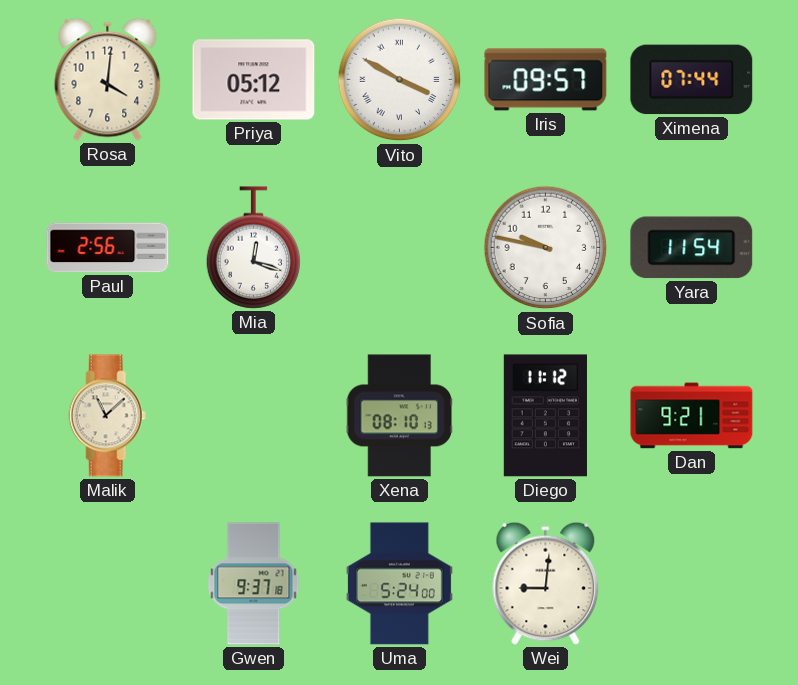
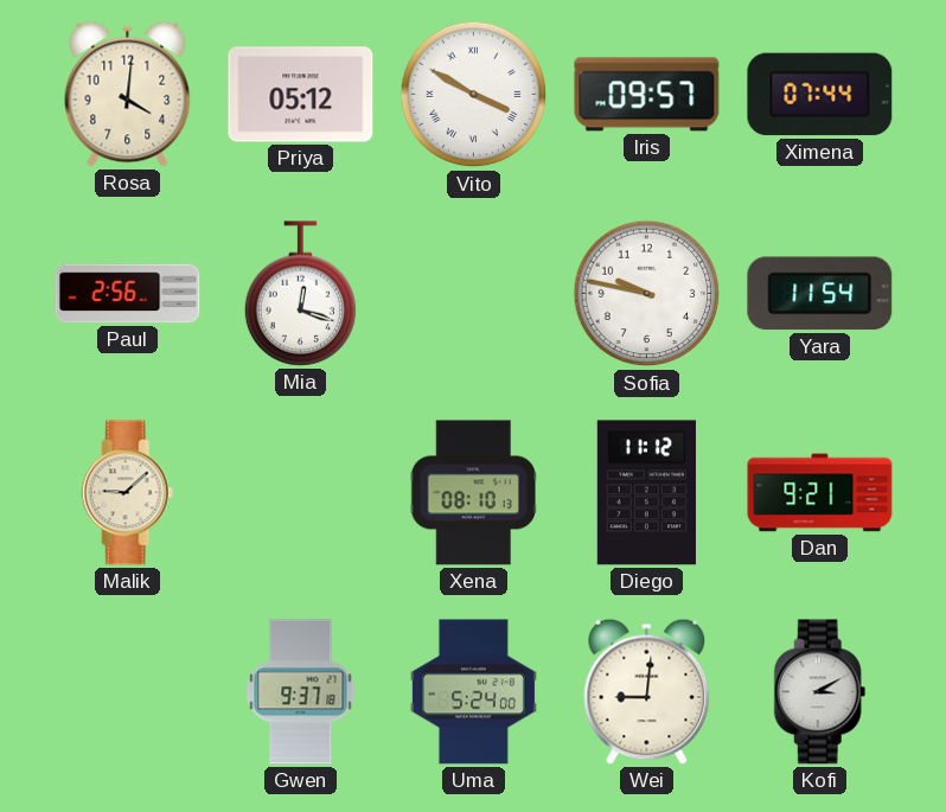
Malik: 11:08 -> 9:08 (128, 493)
Kofi: none -> 3:10 (820, 692)
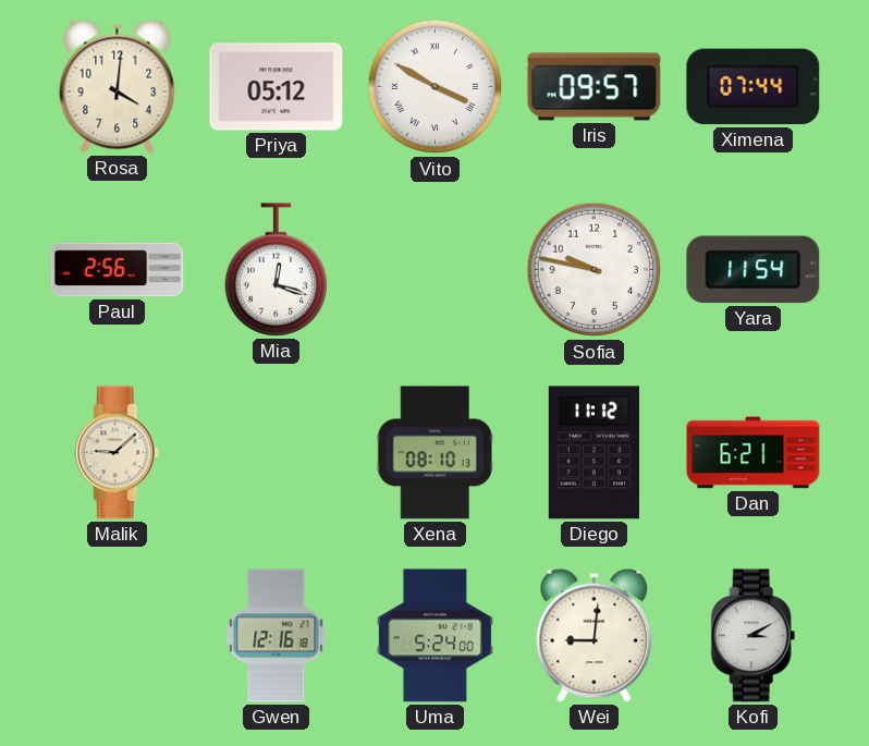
Dan: 9:21 -> 6:21 (754, 453)
Gwen: 9:37 -> 12:16 (277, 636)
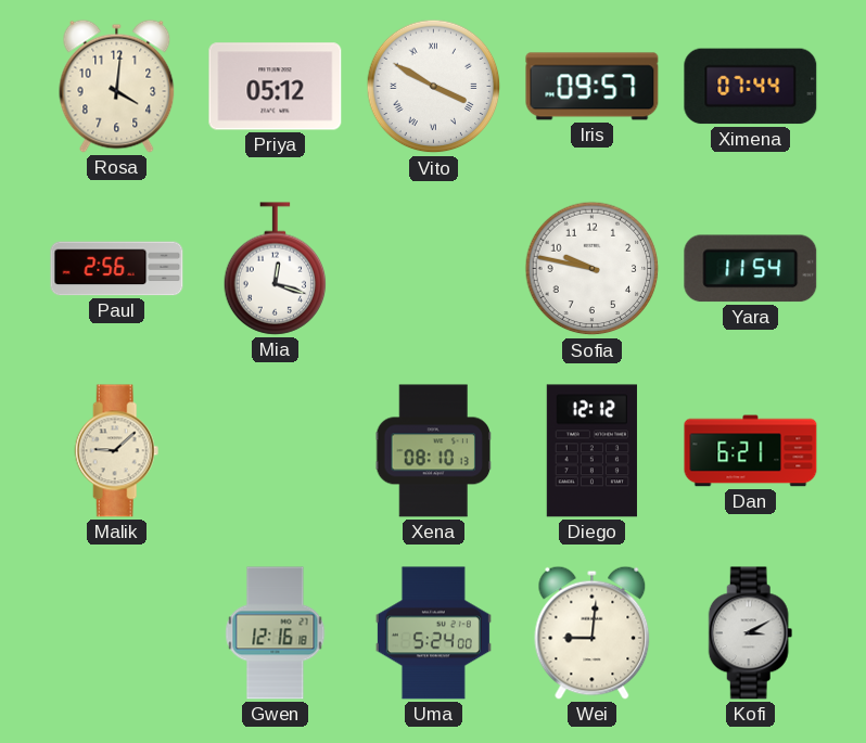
Diego: 11:12 -> 12:12 (591, 451)
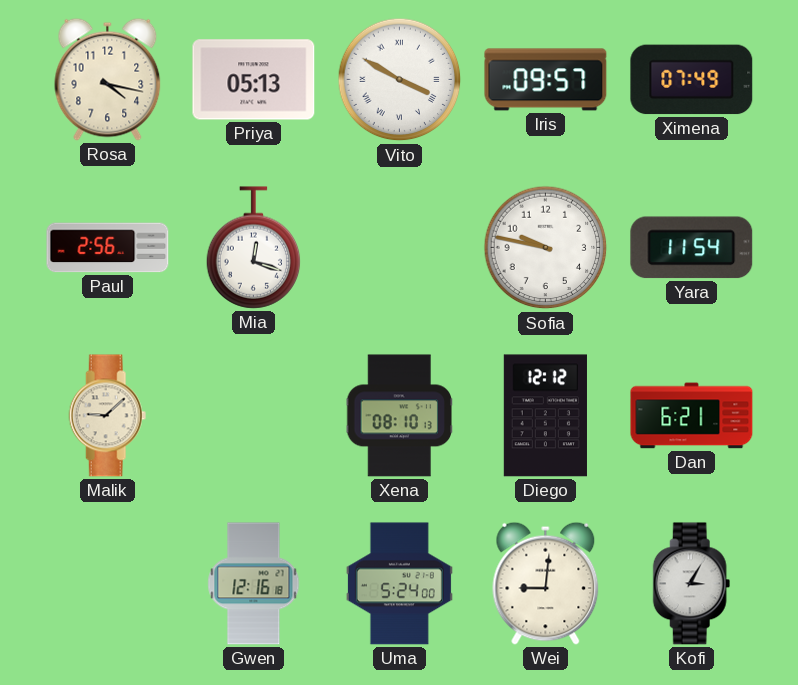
Rosa: 4:01 -> 4:17 (108, 79)
Priya: 05:12 -> 05:13 (254, 80)
Ximena: 07:44 -> 07:49 (692, 80)
Kofi: 3:10 -> 3:05 (692, 584)
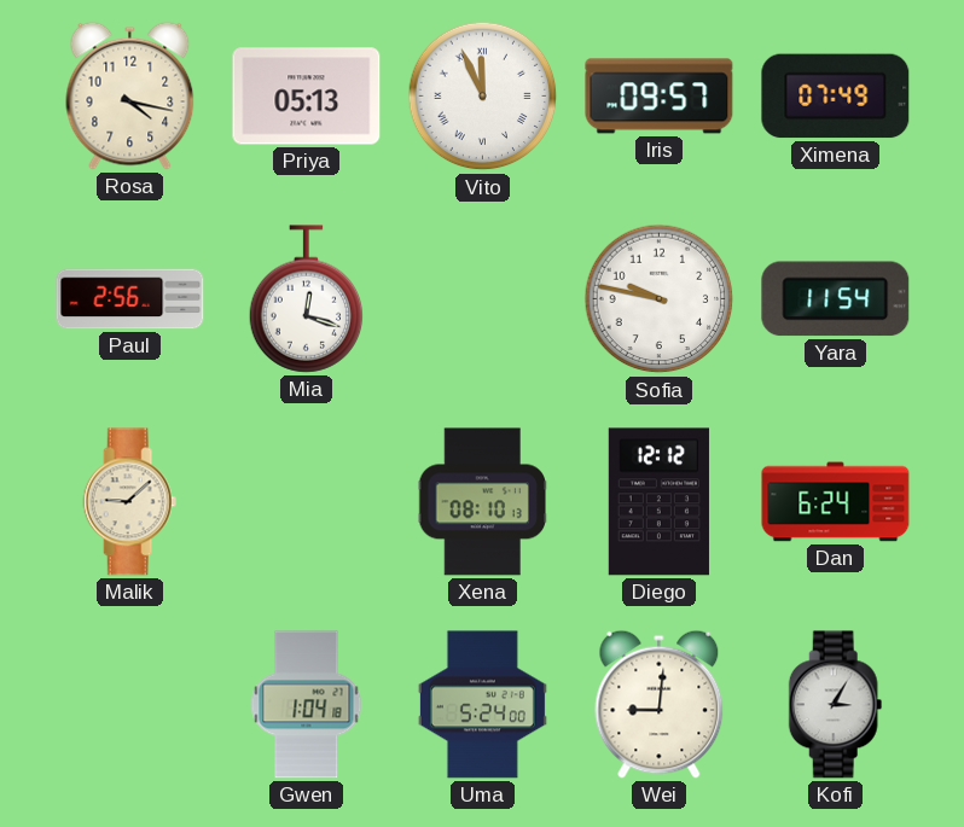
Vito: 3:50 -> 11:56 (483, 97)
Dan: 6:21 -> 6:24 (836, 502)
Gwen: 12:16 -> 1:04 (307, 705)
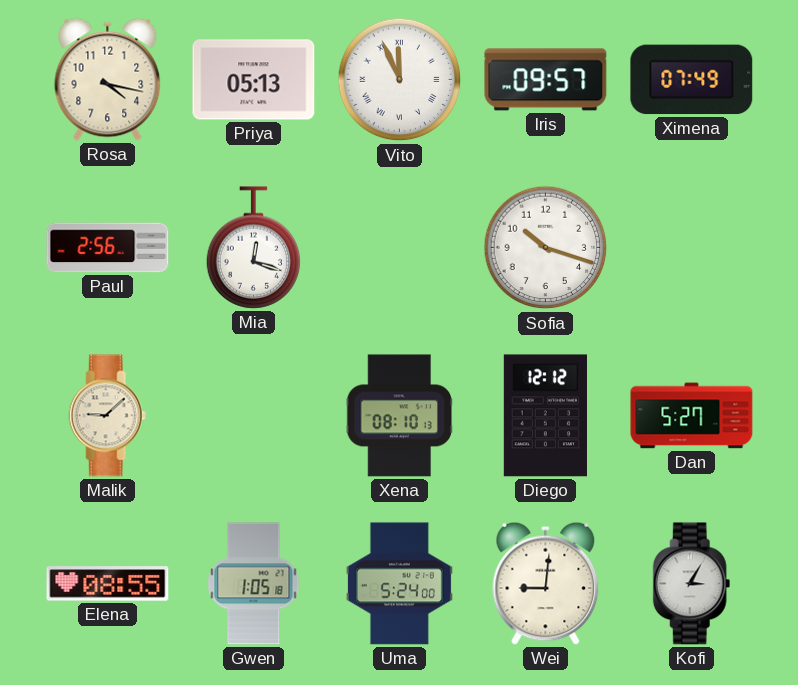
Sofia: 9:47 -> 10:18 (546, 248)
Yara: 11:54 -> none (836, 299)
Dan: 6:24 -> 5:27 (692, 416)
Elena: none -> 08:55 (108, 584)
Gwen: 1:04 -> 1:05 (254, 584)
